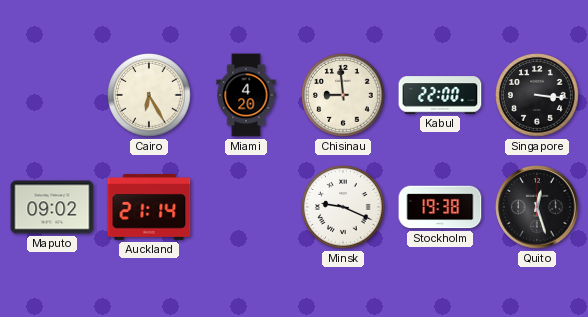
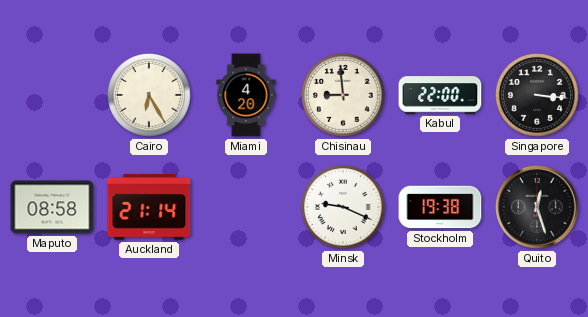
Maputo: 09:02 -> 08:58 (52, 207)
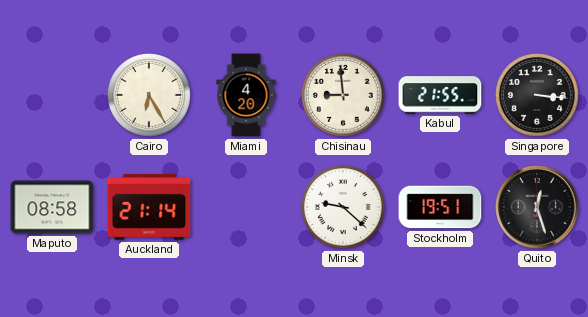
Kabul: 22:00 -> 21:55 (440, 95)
Minsk: 9:19 -> 9:22 (343, 207)
Stockholm: 19:38 -> 19:51 (440, 207)
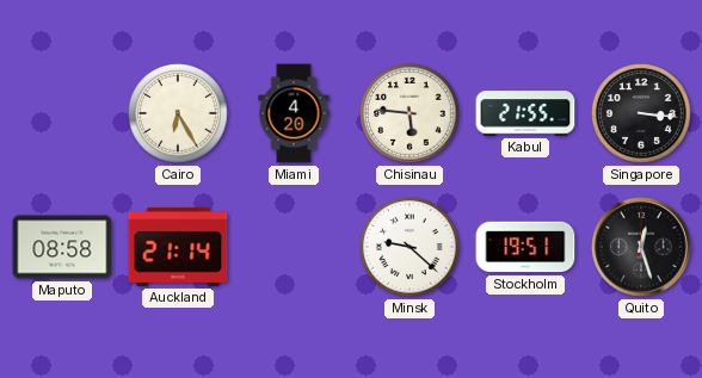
Chisinau: 8:59 -> 5:46 (410, 113)
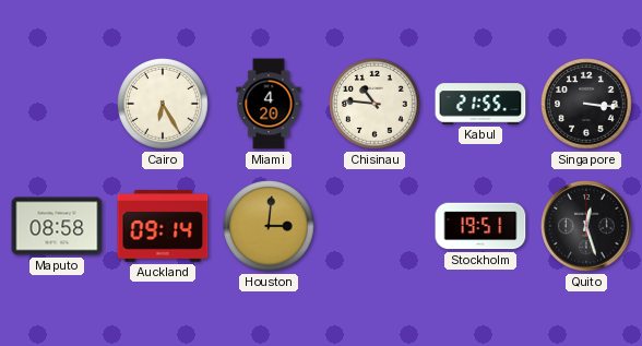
Chisinau: 5:46 -> 10:46 (374, 104)
Auckland: 21:14 -> 09:14 (163, 226)
Houston: none -> 3:01 (269, 226)
Minsk: 9:22 -> none (410, 247)
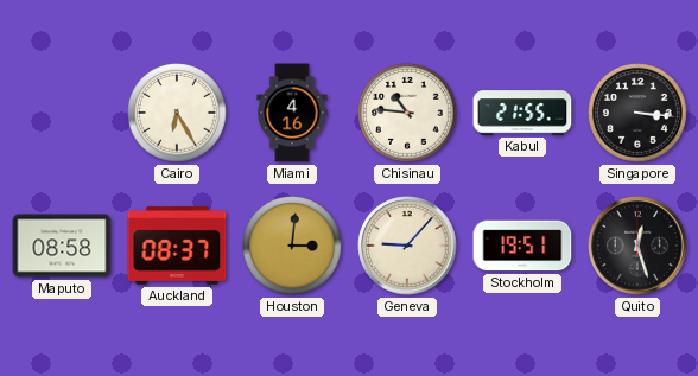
Miami: 4:20 -> 4:16 (292, 113)
Auckland: 09:14 -> 08:37 (177, 246)
Geneva: none -> 9:07 (407, 246)
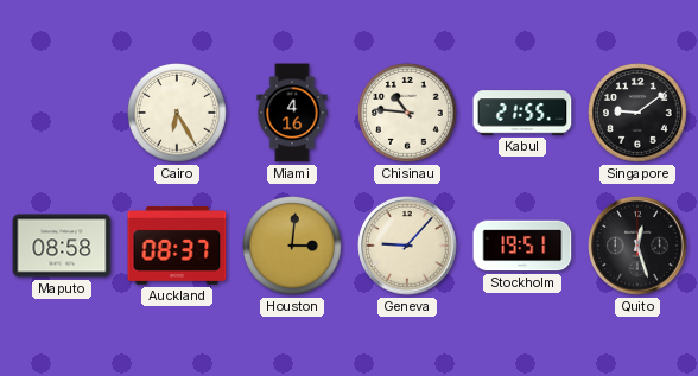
Singapore: 3:16 -> 9:09 (637, 113)
